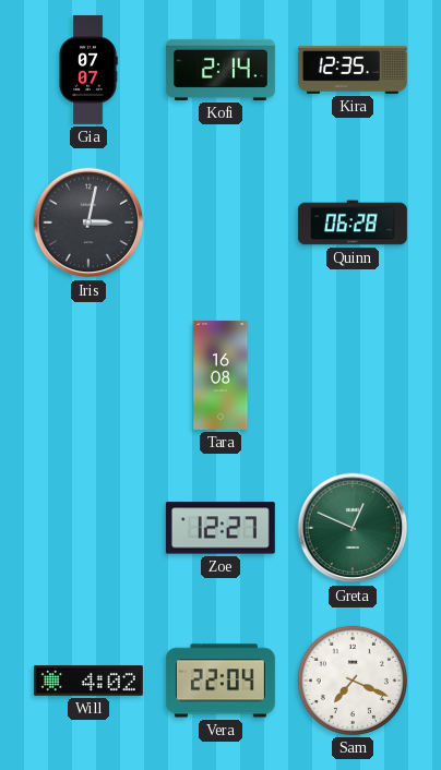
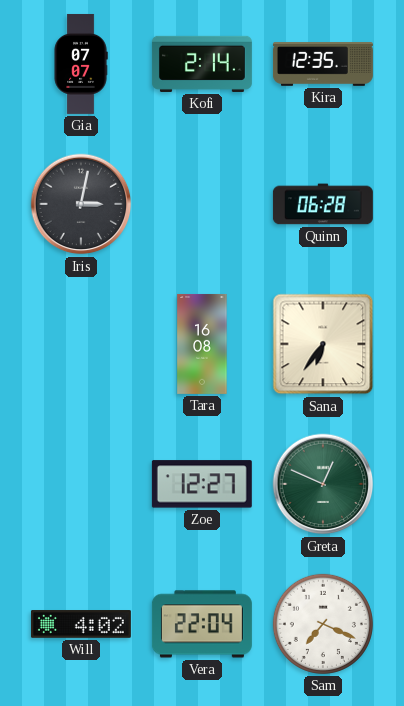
Sana: none -> 6:36 (323, 344)
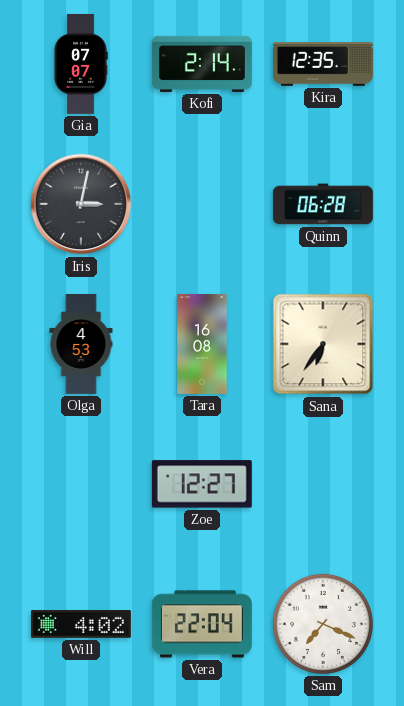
Olga: none -> 4:53 (81, 344)
Greta: 12:49 -> none (323, 484)
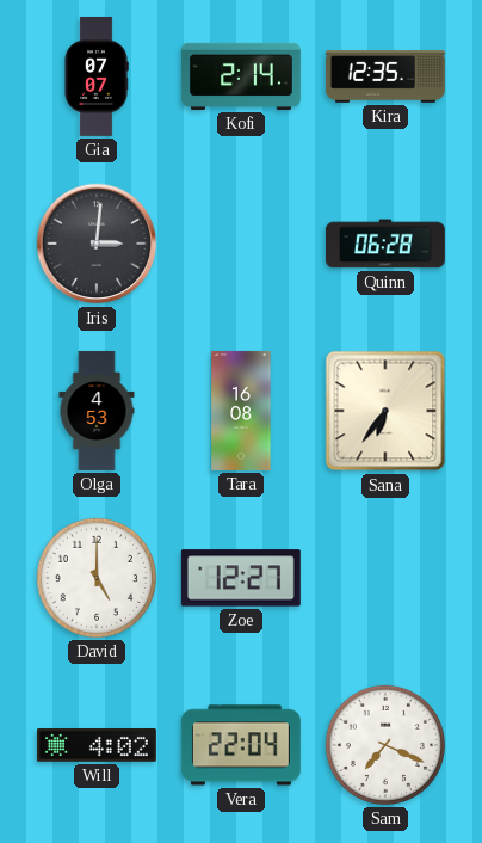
Iris: 3:02 -> 3:01 (97, 244)
David: none -> 5:00 (97, 578)
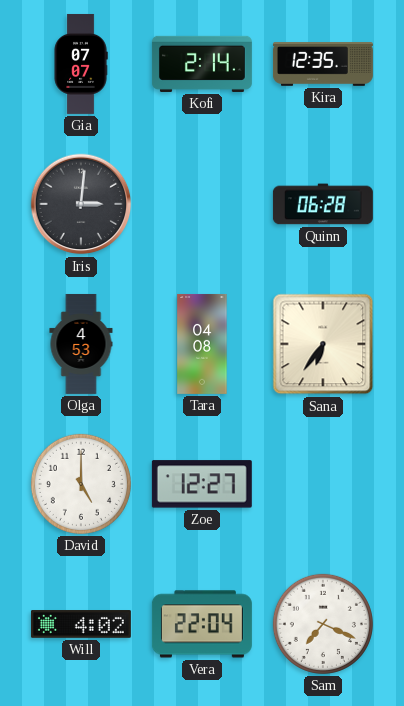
Tara: 16:08 -> 04:08 (202, 344)
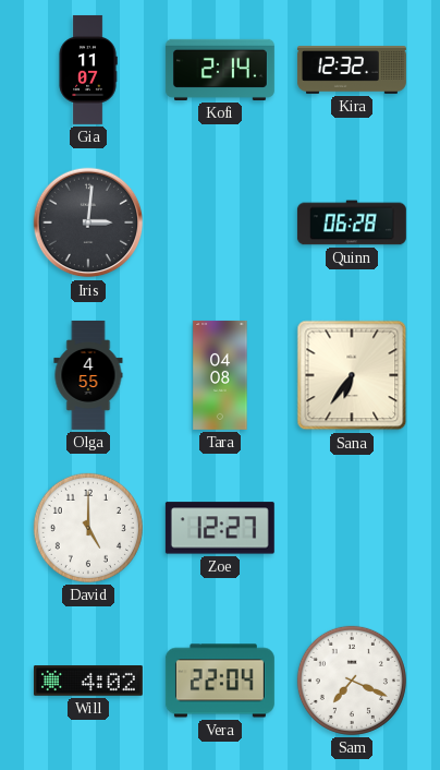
Gia: 07:07 -> 11:07 (88, 70)
Kira: 12:35 -> 12:32 (352, 70)
Olga: 4:53 -> 4:55 (88, 375)
